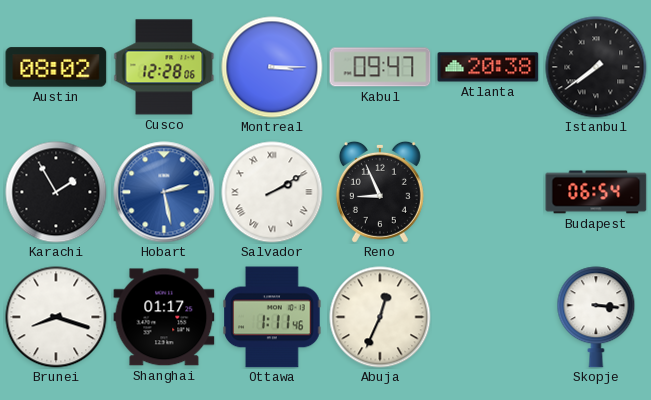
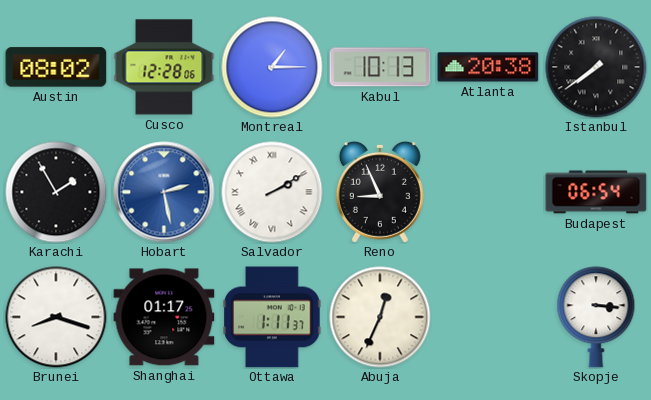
Montreal: 3:15 -> 1:15 (272, 67)
Kabul: 09:47 -> 10:13 (380, 67)
Ottawa: 1:11:46 -> 1:11:37 (272, 317)
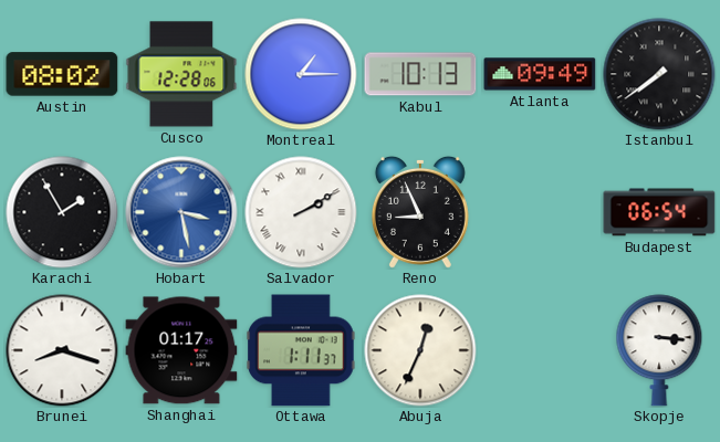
Atlanta: 20:38 -> 09:49 (540, 74)
Hobart: 2:28 -> 3:28 (181, 212)
